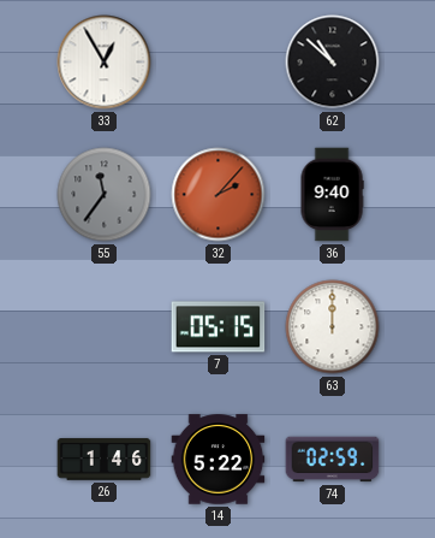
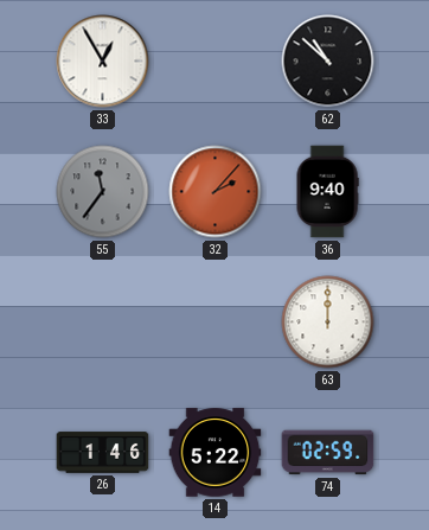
7: 05:15 -> none (219, 327)
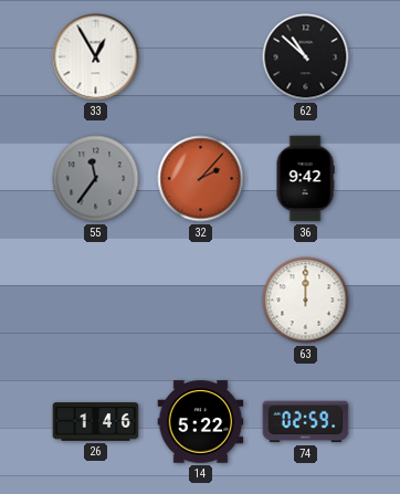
36: 9:40 -> 9:42 (305, 179)
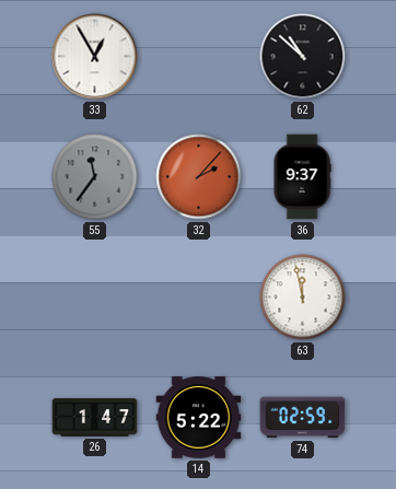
36: 9:42 -> 9:37 (302, 177)
63: 12:00 -> 11:58 (303, 298)
26: 1:46 -> 1:47 (95, 418)
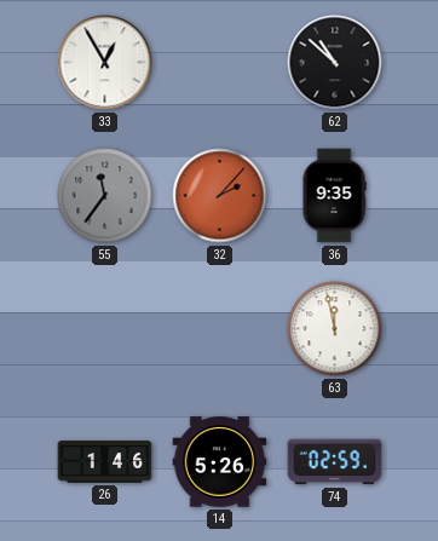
36: 9:37 -> 9:35 (334, 196)
26: 1:47 -> 1:46 (105, 462)
14: 5:22 -> 5:26 (220, 462)
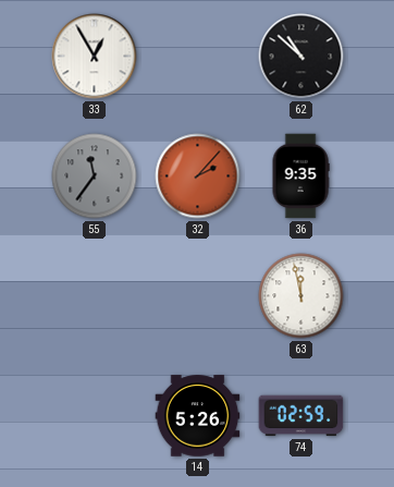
26: 1:46 -> none (105, 462)
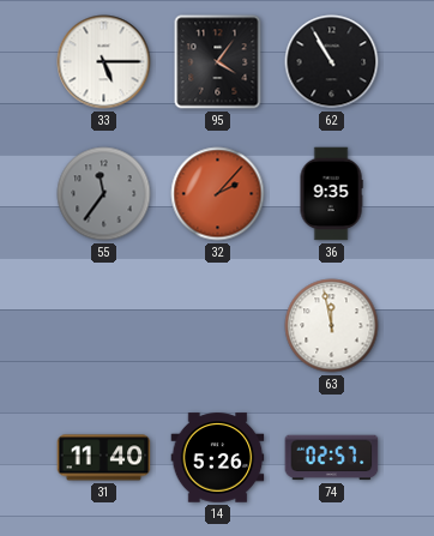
33: 12:55 -> 5:15 (104, 62)
95: none -> 4:06 (218, 62)
62: 10:52 -> 10:55 (332, 62)
31: none -> 11:40 (104, 458)
74: 02:59 -> 02:57 (332, 458)
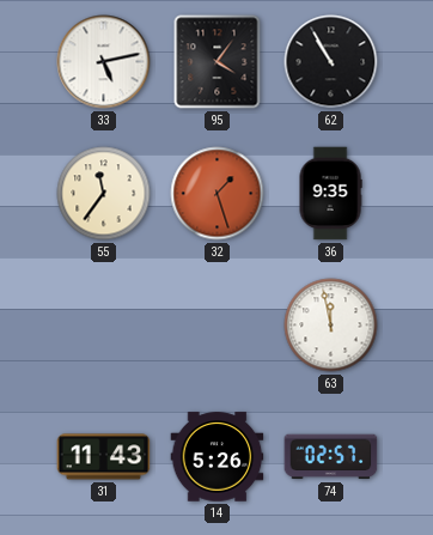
33: 5:15 -> 5:13 (104, 62)
55 dial: grey -> cream (104, 194)
32: 2:07 -> 1:27 (218, 194)
31: 11:40 -> 11:43 (104, 457)
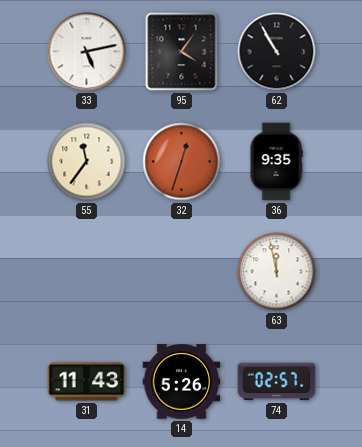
32: 1:27 -> 12:33 (182, 162)
